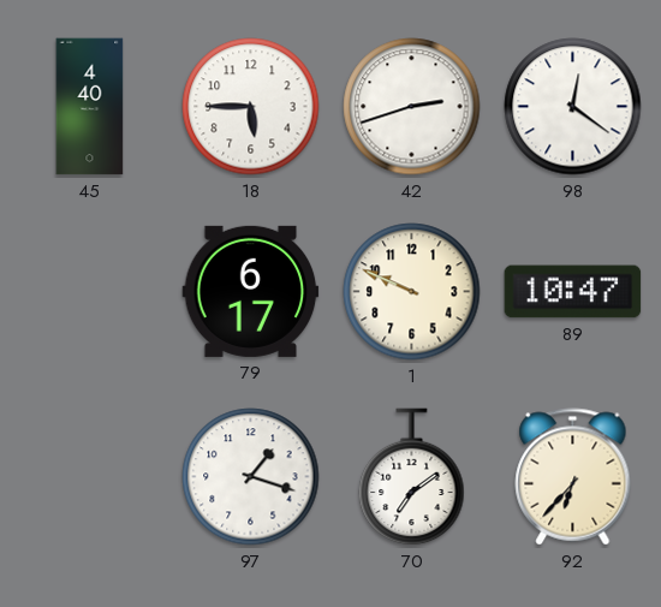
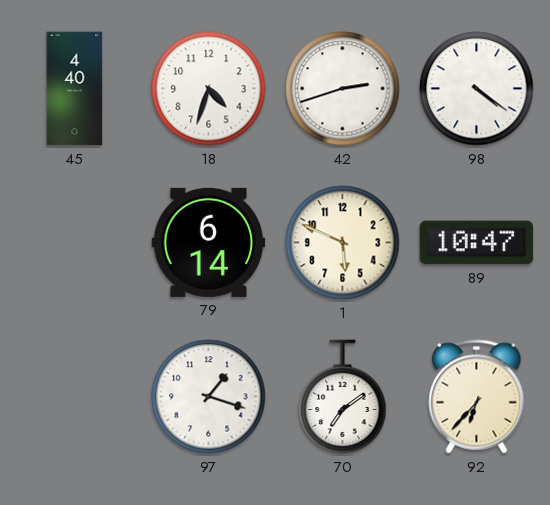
18: 5:45 -> 4:33 (209, 89)
98: 12:21 -> 4:21 (477, 89)
79: 6:17 -> 6:14 (209, 242)
1: 9:49 -> 5:49 (343, 243)
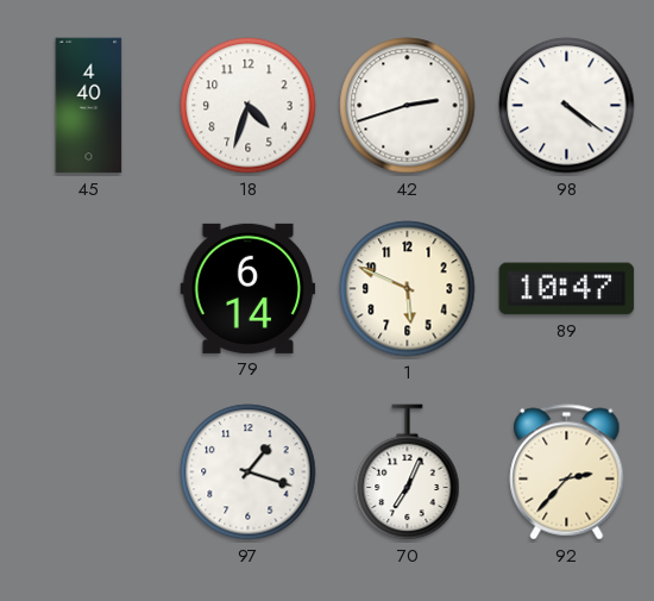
70: 7:09 -> 7:04 (408, 472)
92: 6:37 -> 2:37 (567, 472)
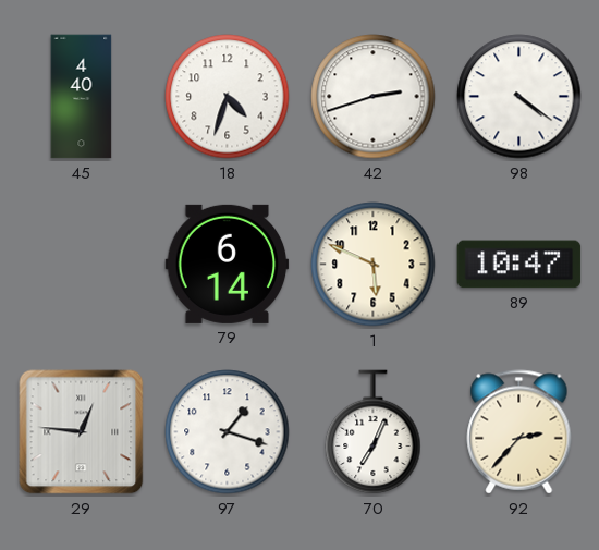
29: none -> 12:46 (82, 432)
